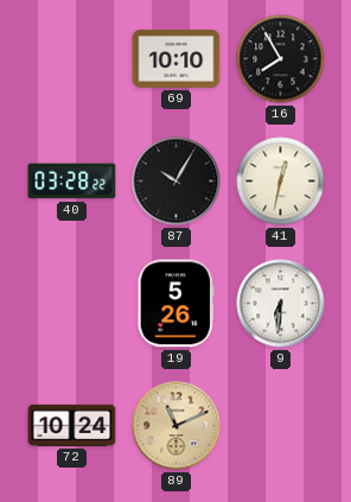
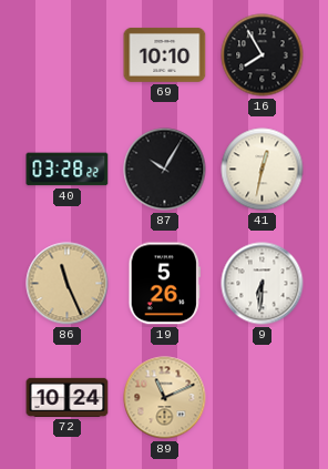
86: none -> 11:26 (68, 284)
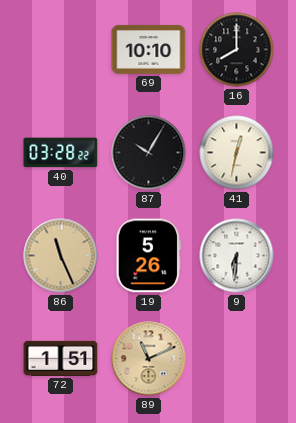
16: 7:55 -> 8:00 (237, 50)
72: 10:24 -> 1:51 (61, 358)
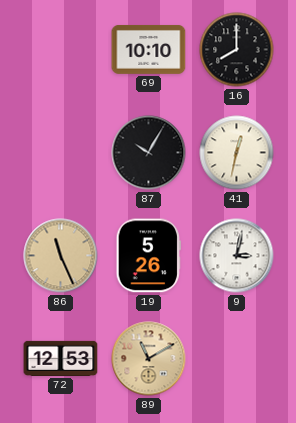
40: 03:28 -> none (61, 153)
9: 6:31 -> 3:02 (237, 256)
72: 1:51 -> 12:53 (61, 358)
89: 11:11 -> 11:10 (149, 359)
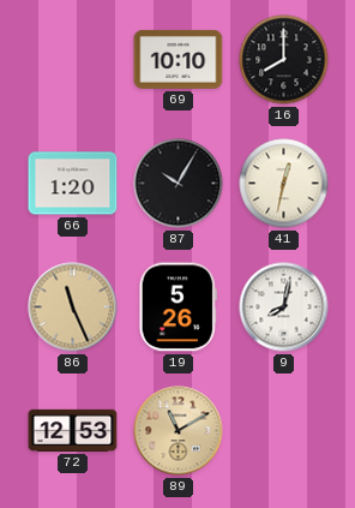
66: none -> 1:20 (73, 184)
9: 3:02 -> 8:02 (284, 307)
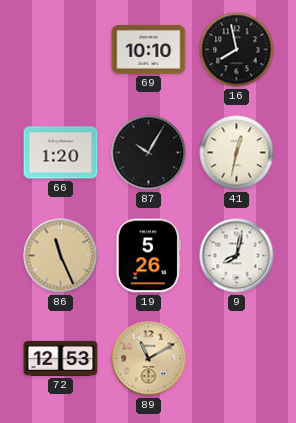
16: 8:00 -> 7:58 (237, 50)
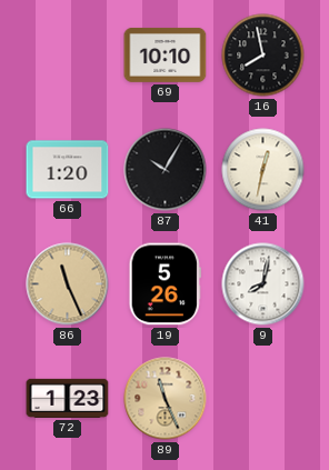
72: 12:53 -> 1:23 (68, 398)
89: 11:10 -> 11:26 (166, 399)
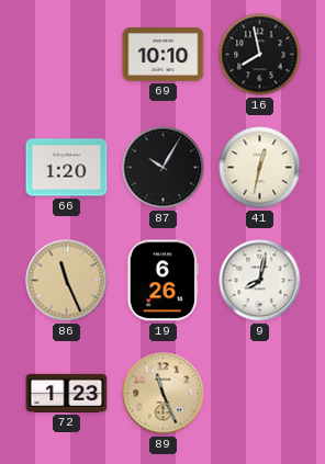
19: 5:26 -> 6:26 (162, 281)
